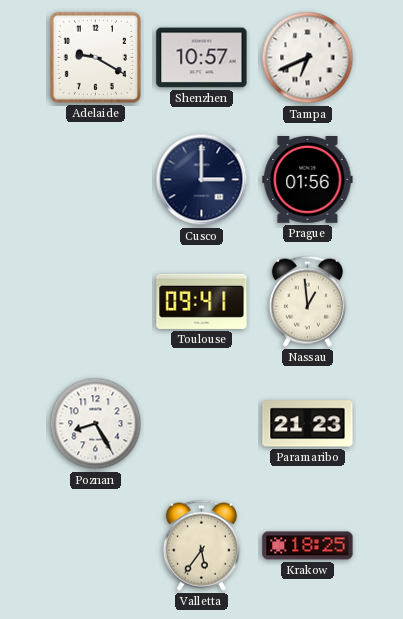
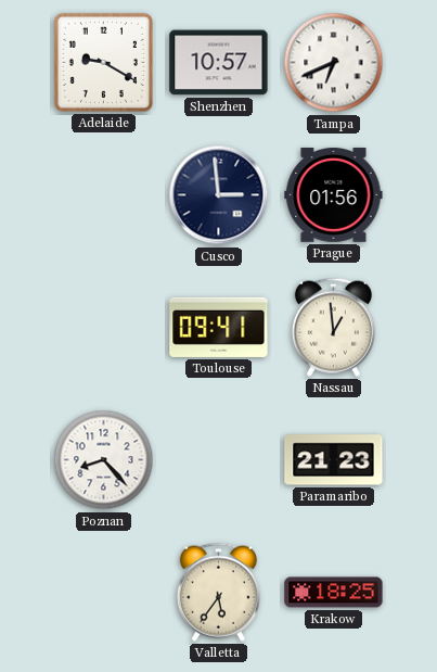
Cusco: 3:00 -> 2:59 (219, 195)
Poznan: 8:25 -> 8:23 (104, 460)
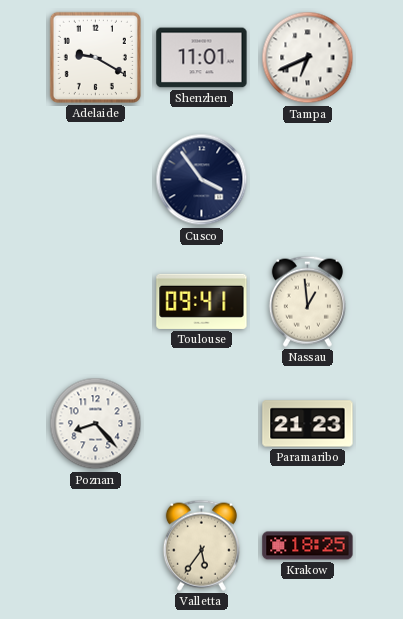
Shenzhen: 10:57 -> 11:01 (202, 58)
Cusco: 2:59 -> 3:54 (202, 180)
Prague: 01:56 -> none (334, 195)
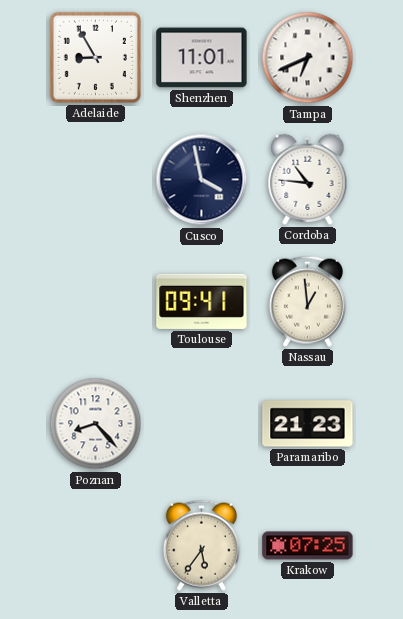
Adelaide: 9:20 -> 8:55 (95, 57)
Cusco: 3:54 -> 3:58 (202, 180)
Cordoba: none -> 10:46 (308, 179)
Krakow: 18:25 -> 07:25 (308, 546)
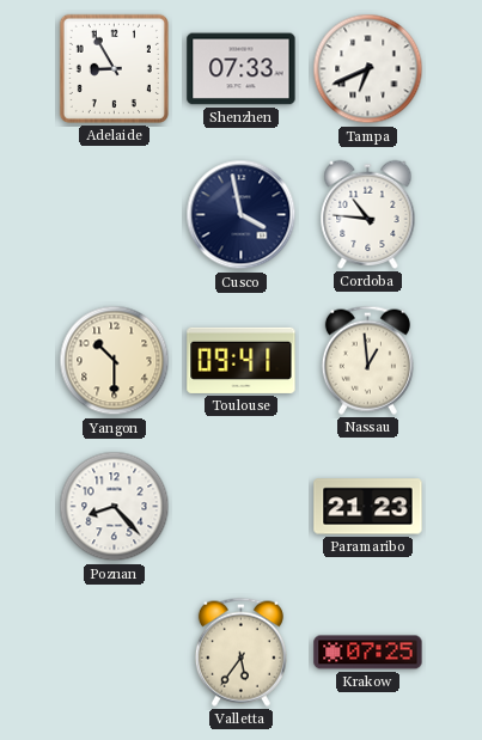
Shenzhen: 11:01 -> 07:33 (242, 69)
Yangon: none -> 10:30 (115, 361)
